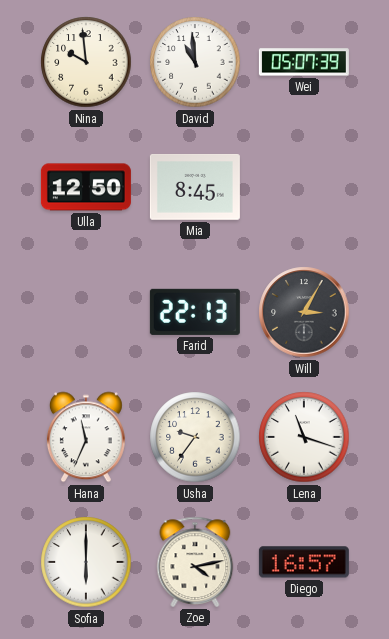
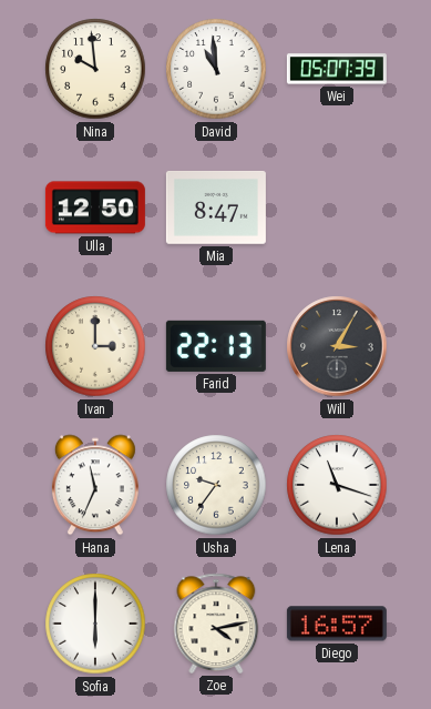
Mia: 8:45 -> 8:47 (216, 209)
Ivan: none -> 3:00 (95, 346)
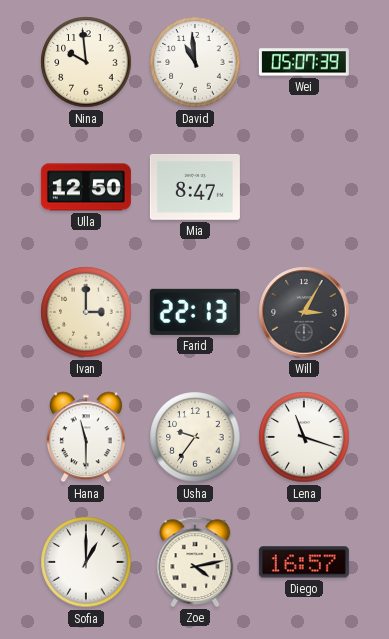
Hana: 11:34 -> 11:30 (86, 437)
Sofia: 6:00 -> 1:00 (86, 562)
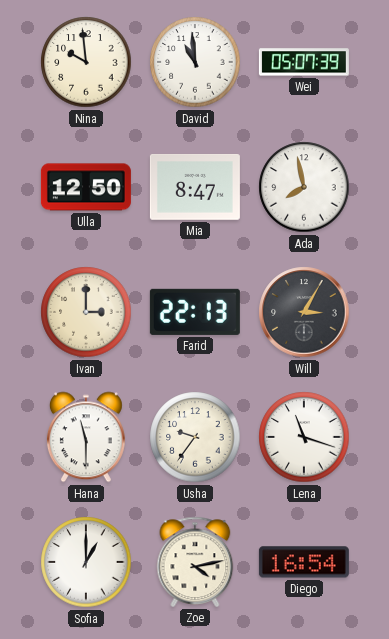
Ada: none -> 7:58 (304, 187)
Diego: 16:57 -> 16:54 (304, 562)
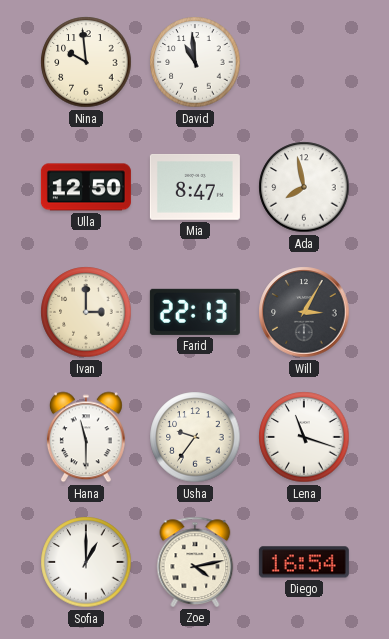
Wei: 05:07 -> none (304, 62)
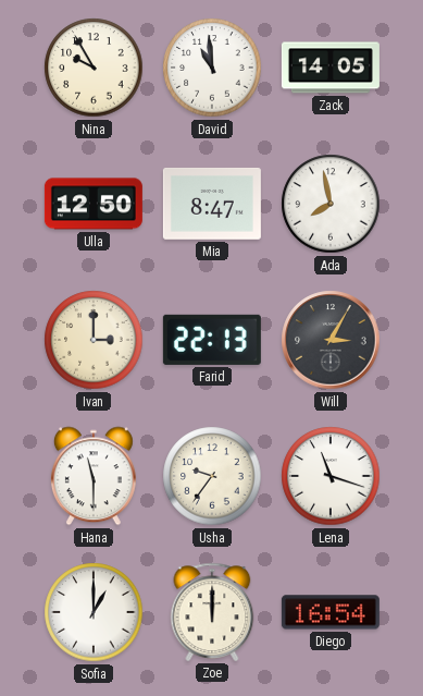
Nina: 9:59 -> 9:55 (94, 68)
Zack: none -> 14:05 (331, 68)
Zoe: 4:13 -> 12:00 (212, 612)
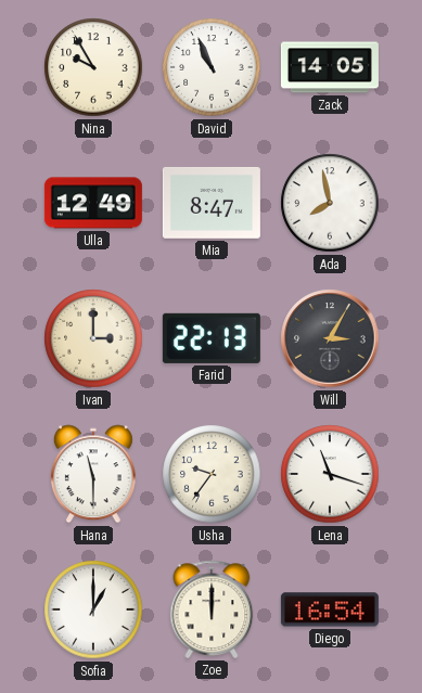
David: 10:59 -> 10:56 (212, 67)
Ulla: 12:50 -> 12:49 (93, 203)
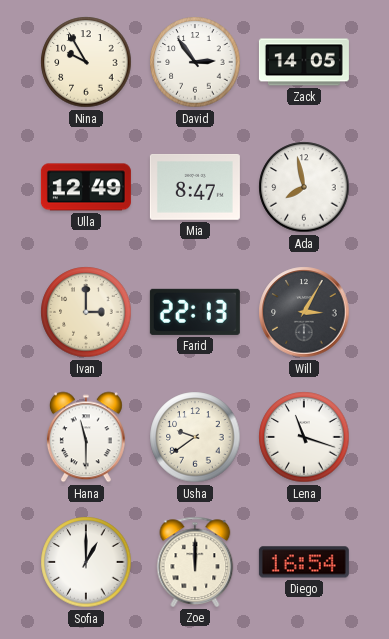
David: 10:56 -> 2:54 (195, 62)
Usha: 9:36 -> 9:39 (195, 437)
